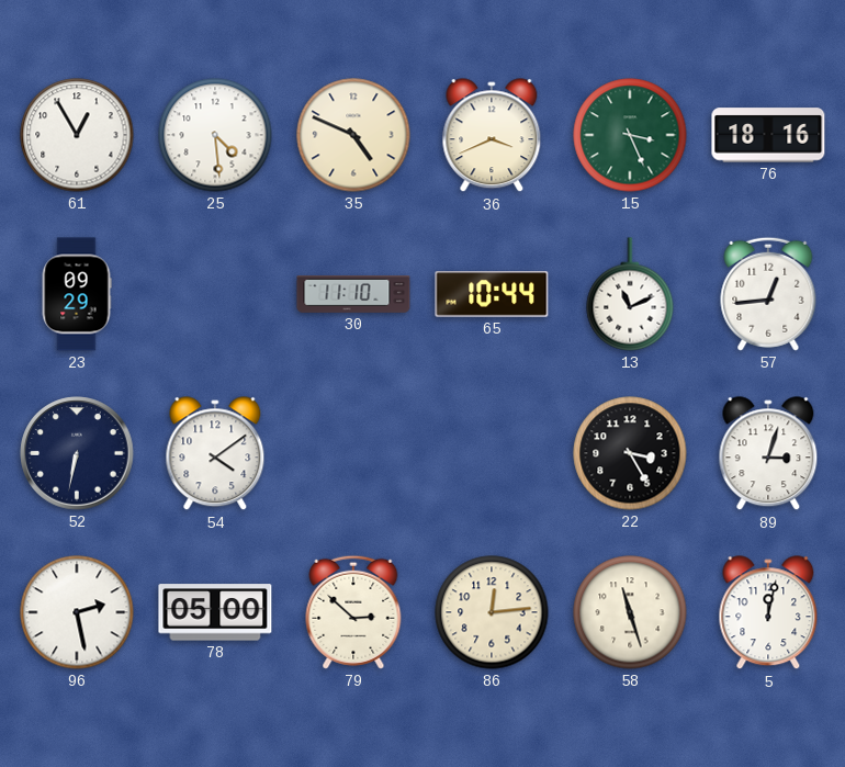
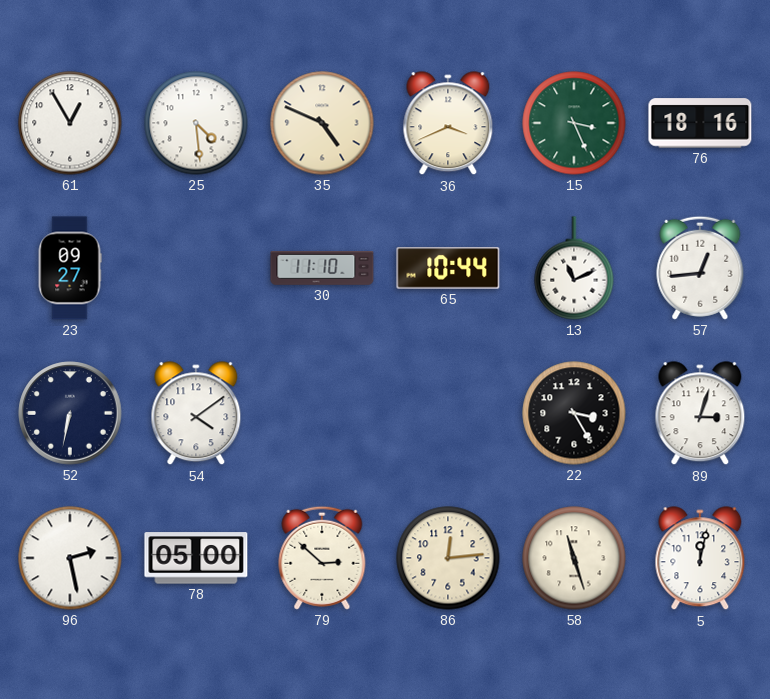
23: 09:29 -> 09:27 (70, 268)
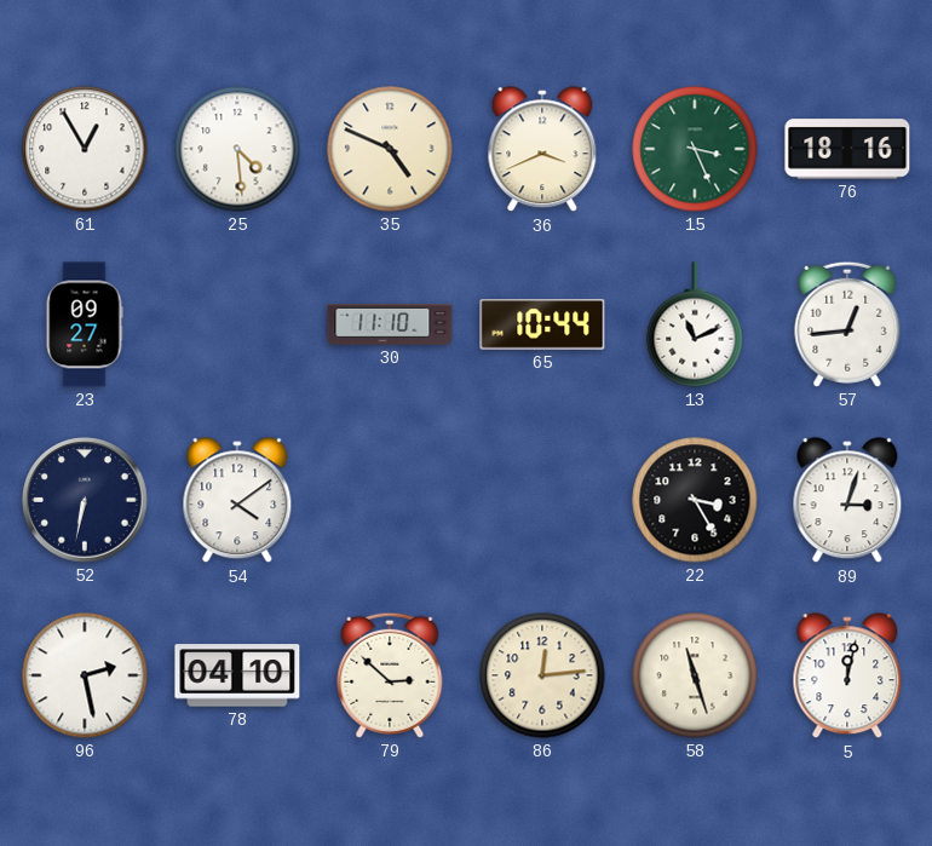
78: 05:00 -> 04:10 (237, 675)
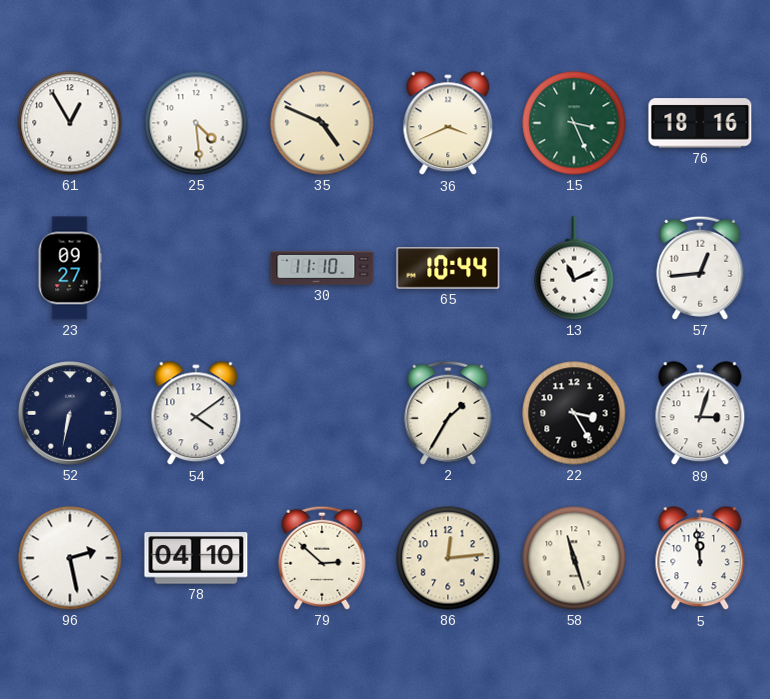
2: none -> 1:35 (448, 413)
5: 12:02 -> 11:59 (700, 559)
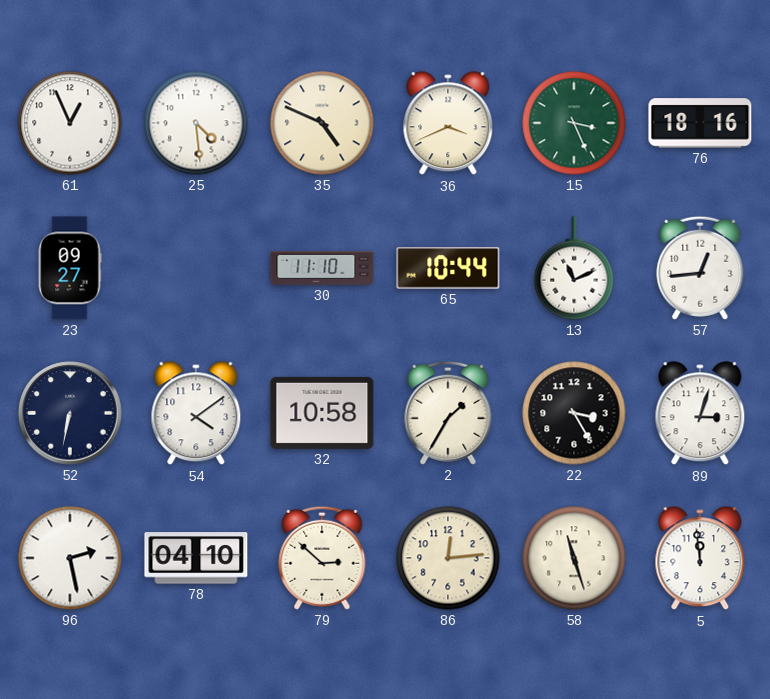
61: 12:55 -> 12:56 (70, 123)
32: none -> 10:58 (322, 413)
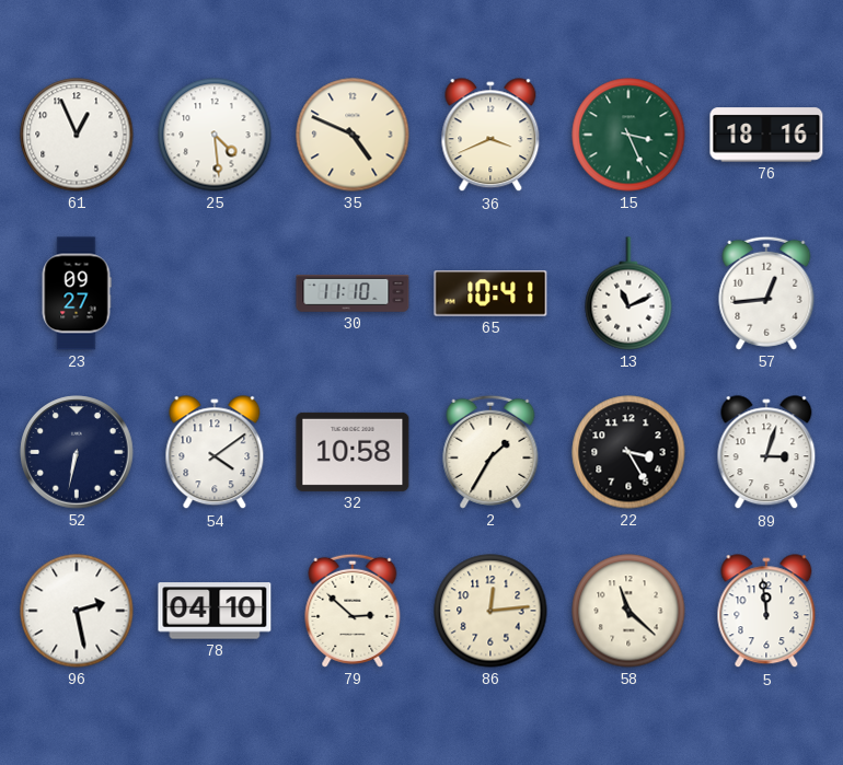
65: 10:44 -> 10:41 (490, 293)
58: 11:27 -> 11:22 (628, 611)
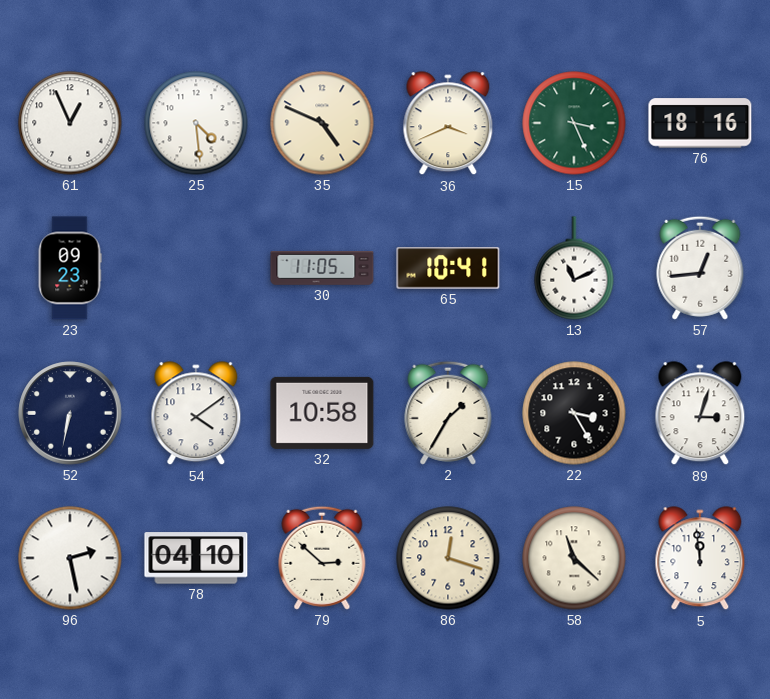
23: 09:27 -> 09:23 (70, 268)
30: 11:10 -> 11:05 (322, 269)
86: 12:14 -> 12:18 (448, 558)
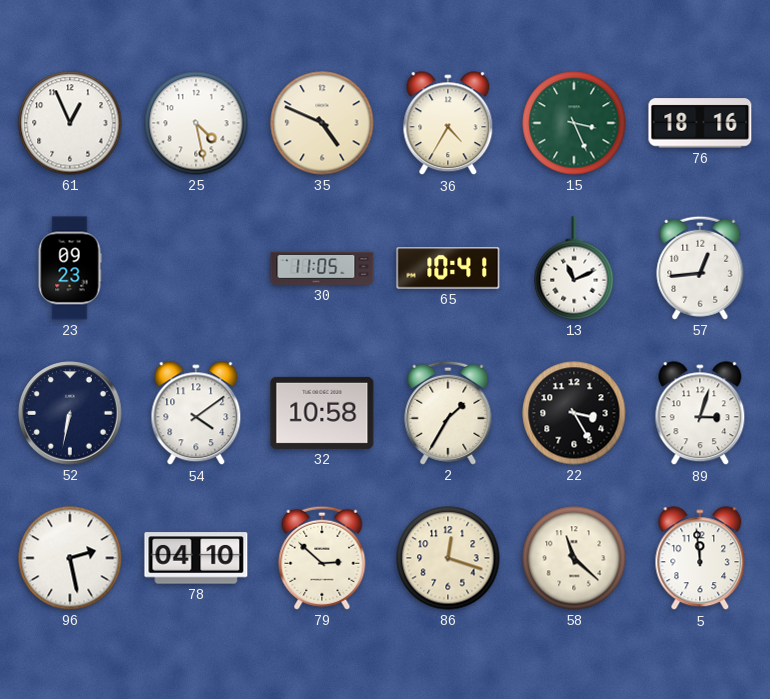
25: 4:29 -> 4:28 (196, 123)
36: 3:41 -> 4:35 (448, 124)
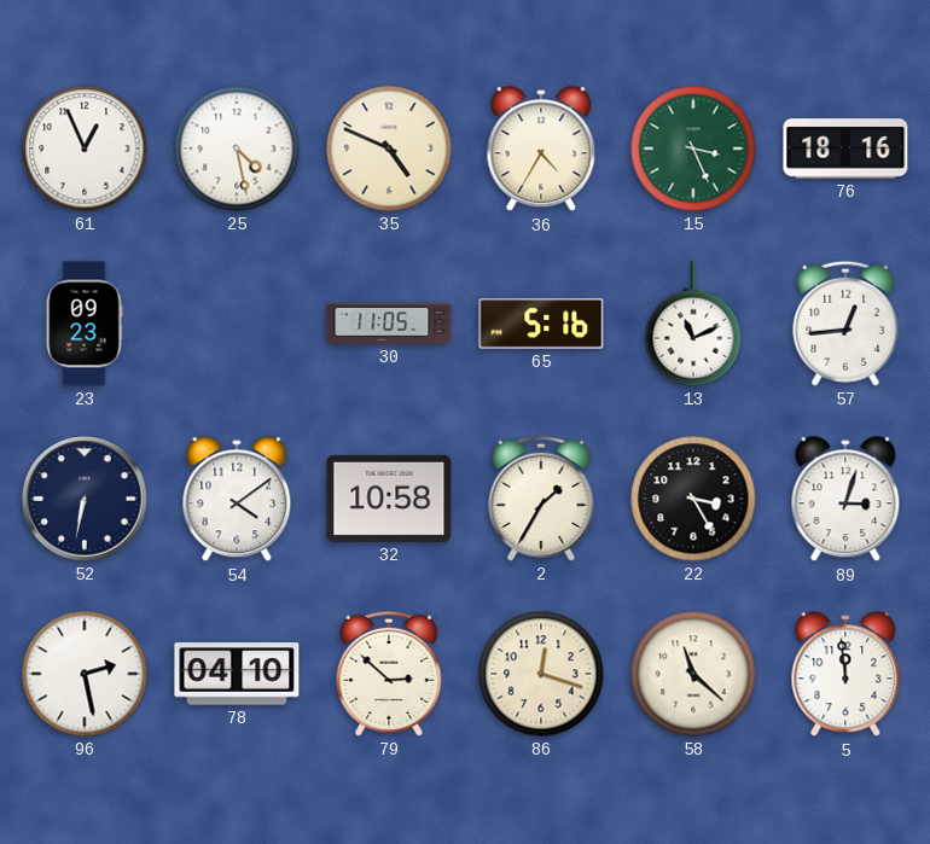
65: 10:41 -> 5:16 (541, 324)
